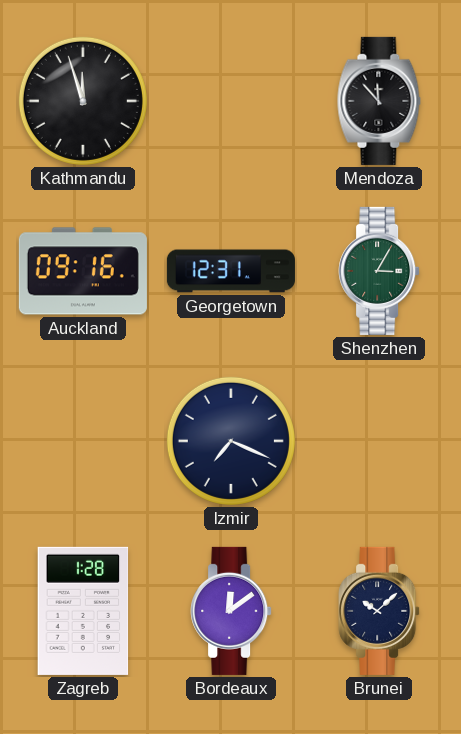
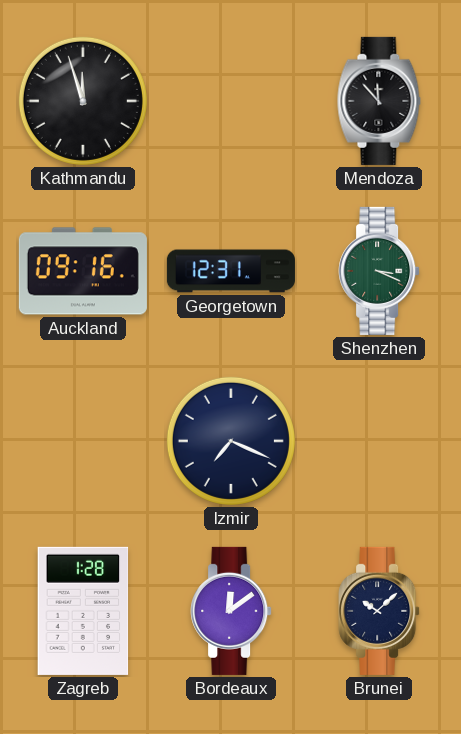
Shenzhen: 3:05 -> 3:19 (379, 271)
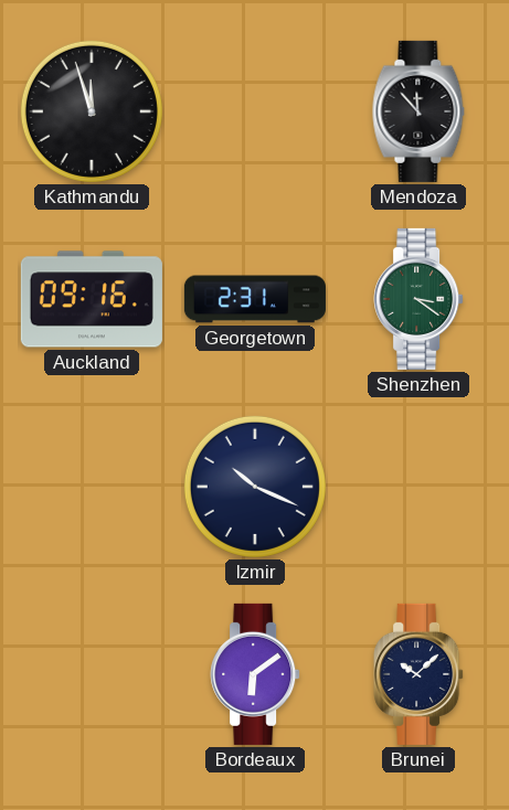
Georgetown: 12:31 -> 2:31 (255, 299)
Shenzhen: 3:19 -> 3:21 (418, 299)
Izmir: 7:19 -> 10:19 (255, 487)
Zagreb: 1:28 -> none (83, 611)
Bordeaux: 12:09 -> 6:09 (255, 674)
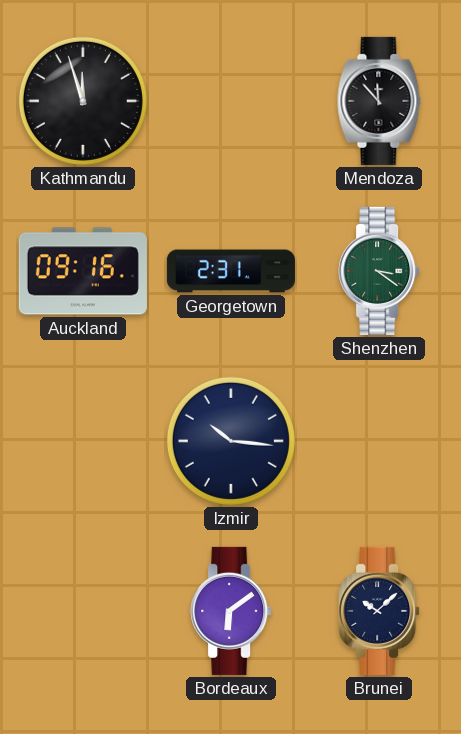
Izmir: 10:19 -> 10:16 (231, 441)
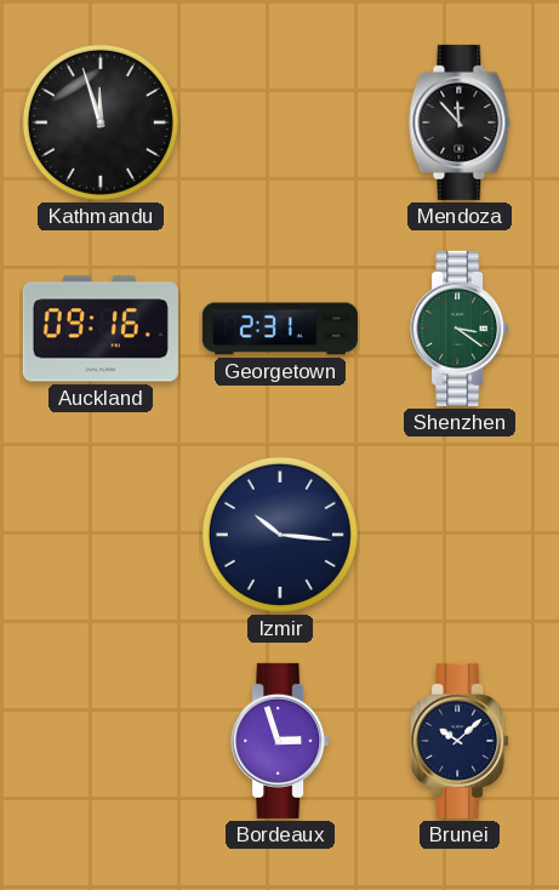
Bordeaux: 6:09 -> 2:57 (280, 741)
